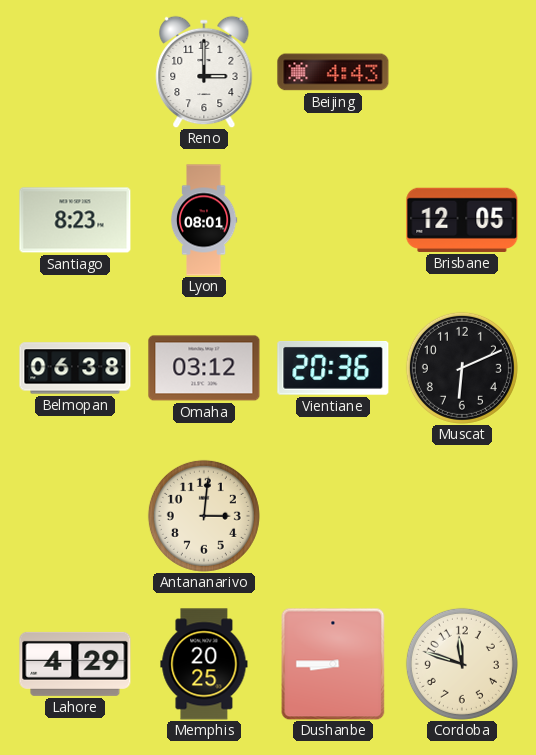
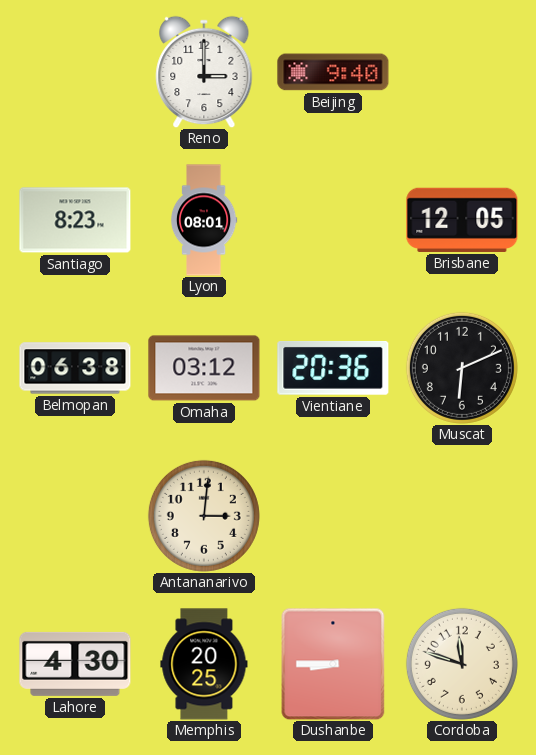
Beijing: 4:43 -> 9:40 (333, 72)
Lahore: 4:29 -> 4:30 (75, 664)
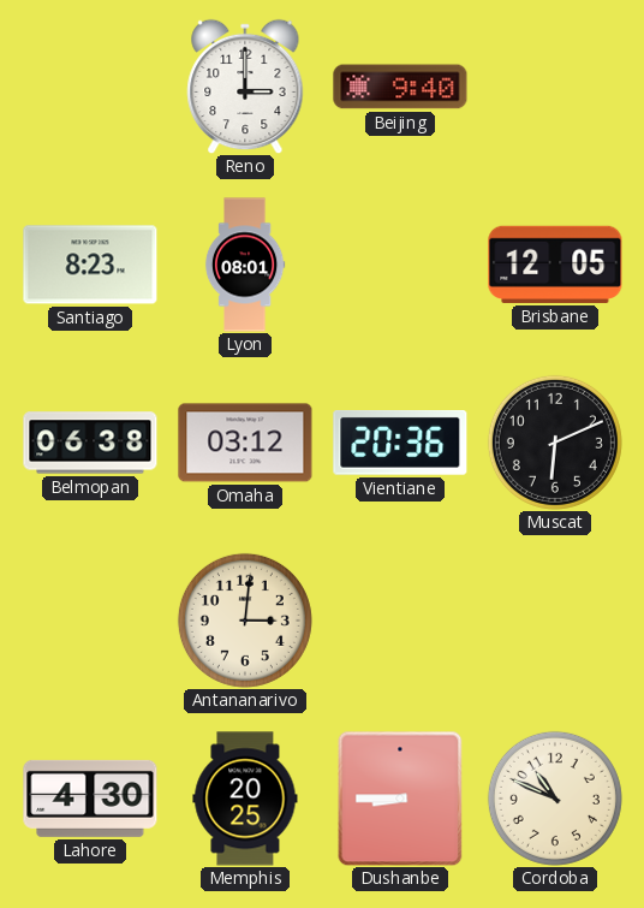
Cordoba: 11:48 -> 10:49 (555, 799)
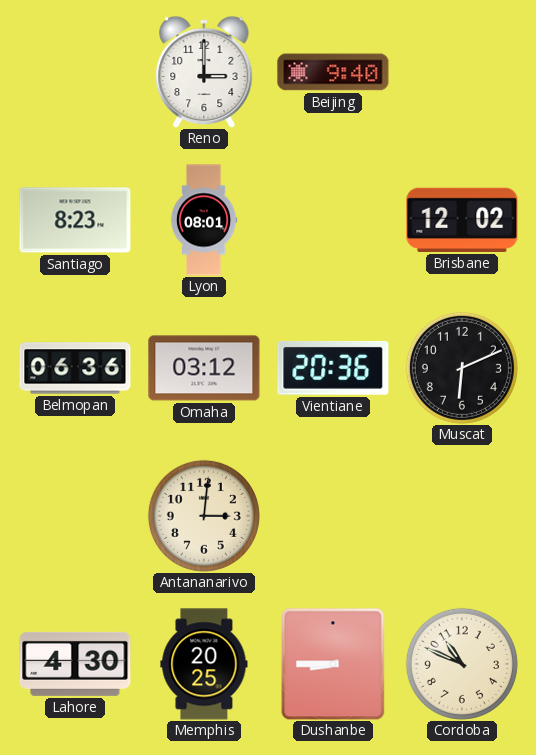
Brisbane: 12:05 -> 12:02 (462, 220)
Belmopan: 06:38 -> 06:36 (75, 368)
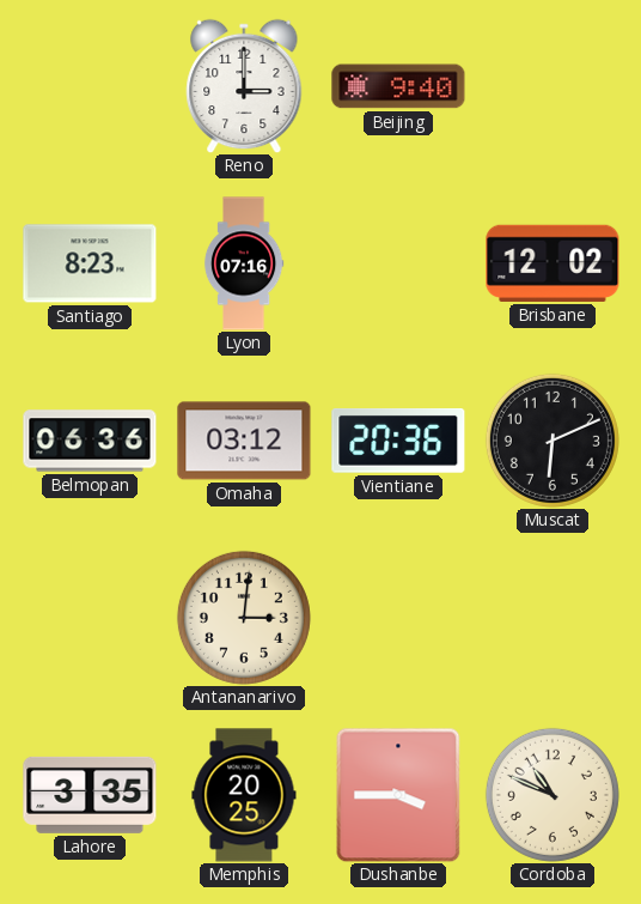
Lyon: 08:01 -> 07:16 (244, 263)
Lahore: 4:30 -> 3:35 (90, 795)
Dushanbe: 8:45 -> 3:45 (398, 795)
